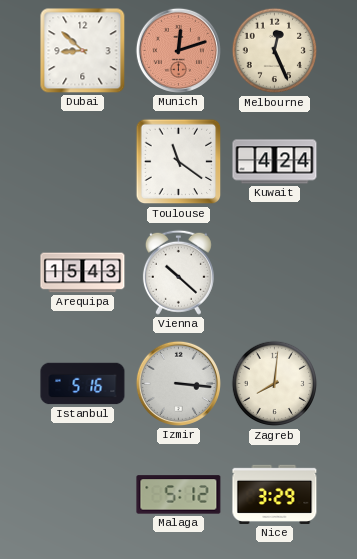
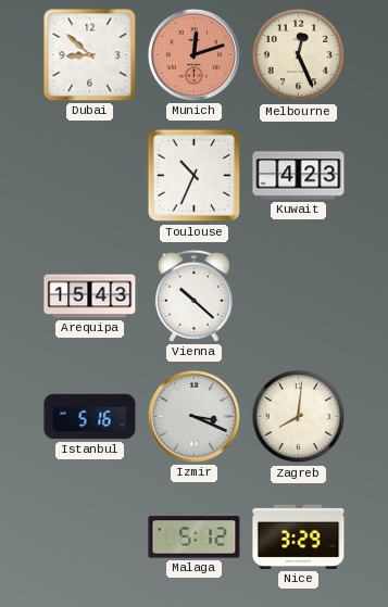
Toulouse: 11:21 -> 10:34 (195, 176)
Kuwait: 4:24 -> 4:23 (299, 176)
Izmir: 3:16 -> 3:19 (193, 416)
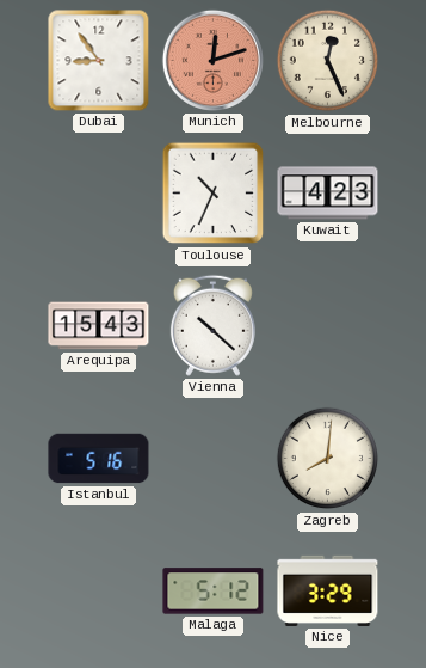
Dubai: 8:52 -> 8:54 (99, 61)
Izmir: 3:19 -> none (193, 416)
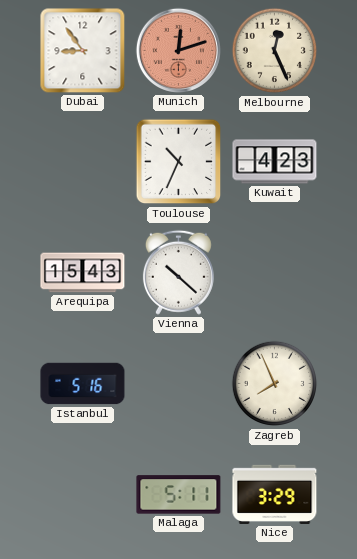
Zagreb: 8:01 -> 7:56 (275, 384)
Malaga: 5:12 -> 5:11 (179, 495)
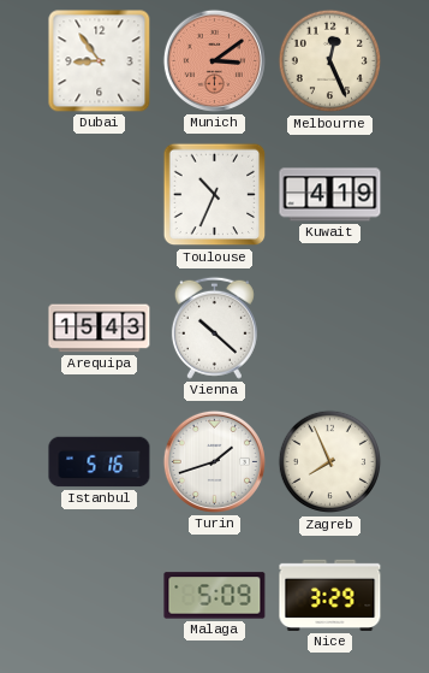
Munich: 12:12 -> 3:09 (214, 60)
Kuwait: 4:23 -> 4:19 (330, 195)
Turin: none -> 1:42 (214, 461)
Malaga: 5:11 -> 5:09 (215, 596)
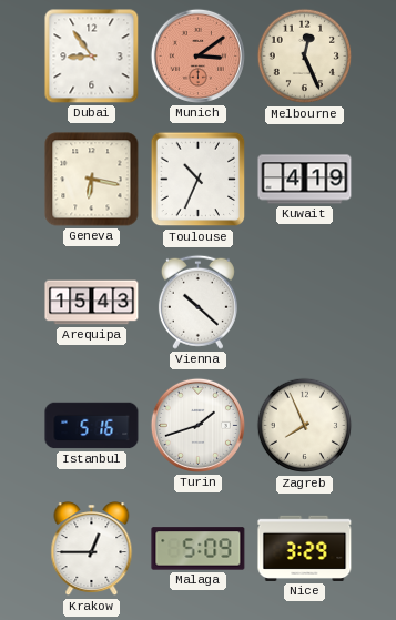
Geneva: none -> 6:17 (92, 180)
Krakow: none -> 12:45 (92, 549)
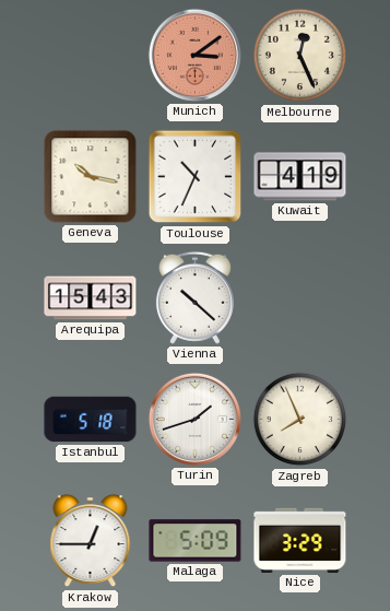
Dubai: 8:54 -> none (92, 57)
Geneva: 6:17 -> 10:17 (91, 177)
Istanbul: 5:16 -> 5:18 (91, 420)
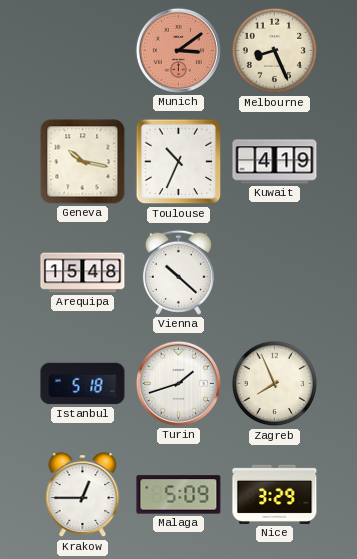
Melbourne: 12:26 -> 8:26 (275, 51)
Arequipa: 15:43 -> 15:48 (83, 273)
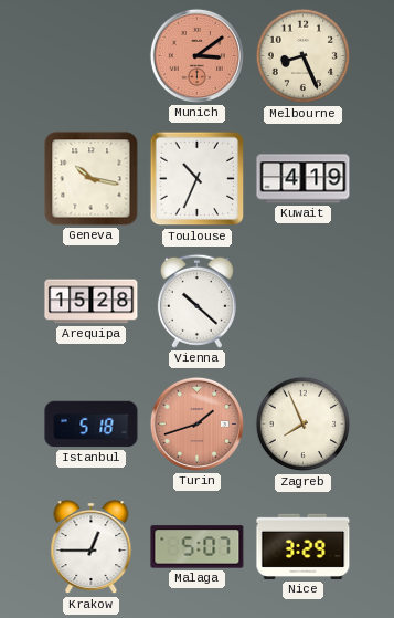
Arequipa: 15:48 -> 15:28 (92, 302)
Turin dial: white -> salmon (196, 423)
Malaga: 5:09 -> 5:07 (198, 547)
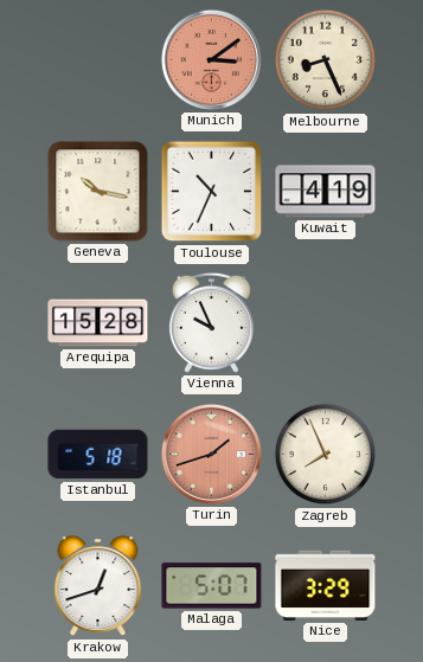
Vienna: 10:22 -> 9:56 (211, 322)
Krakow: 12:45 -> 12:42 (98, 586)
